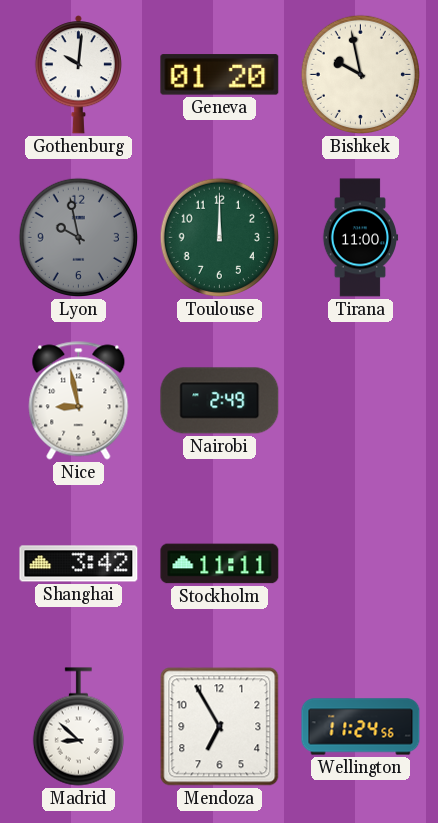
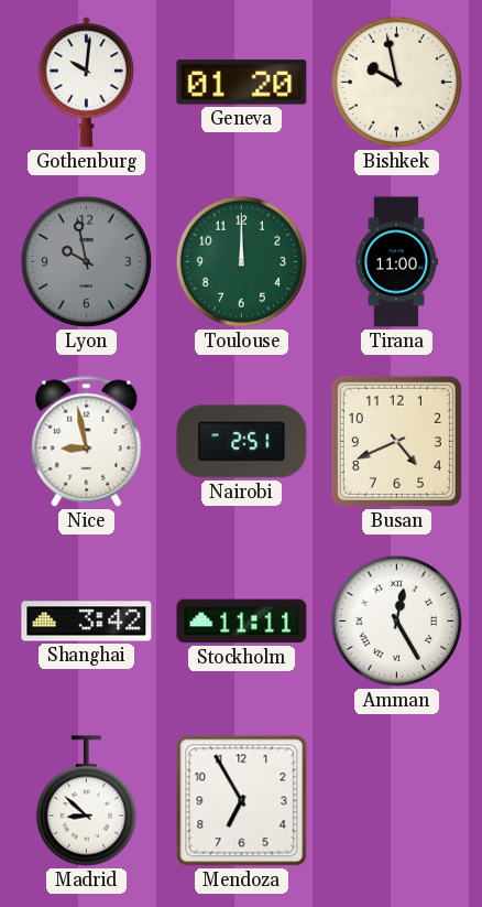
Nairobi: 2:49 -> 2:51 (242, 442)
Busan: none -> 4:41 (396, 441)
Amman: none -> 12:25 (396, 620)
Wellington: 11:24 -> none (361, 727)
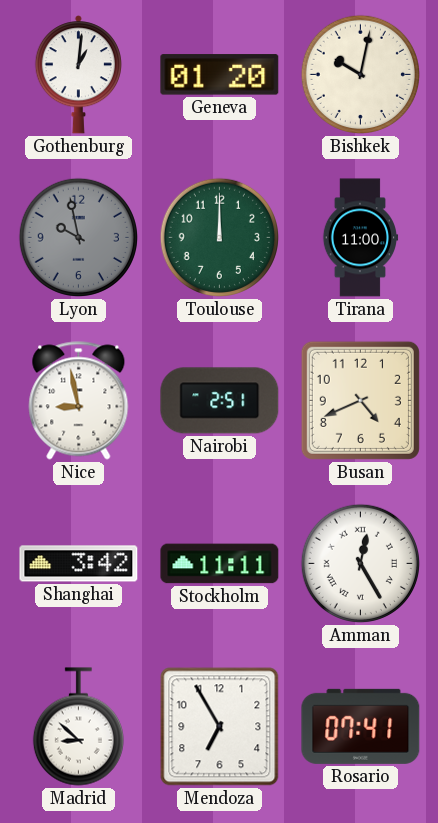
Gothenburg: 10:01 -> 1:01 (78, 75)
Bishkek: 9:58 -> 10:02 (360, 74)
Rosario: none -> 07:41 (361, 726)
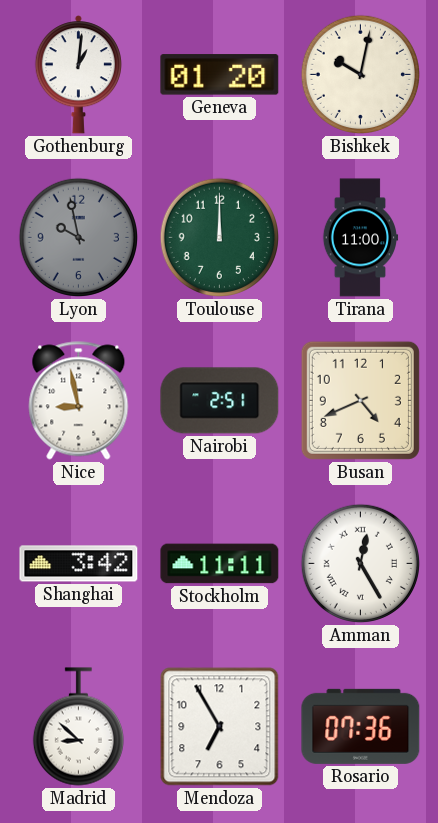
Rosario: 07:41 -> 07:36 (361, 726)
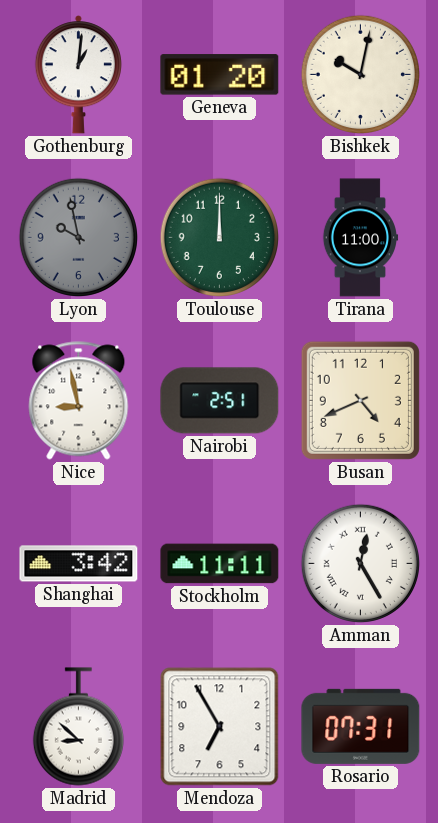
Rosario: 07:36 -> 07:31 (361, 726)
